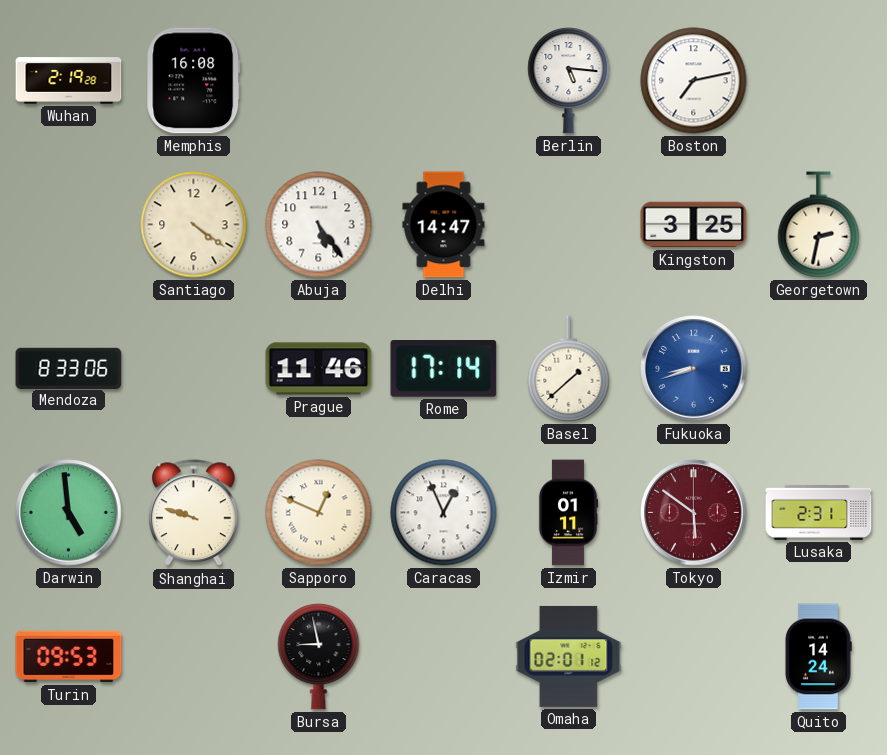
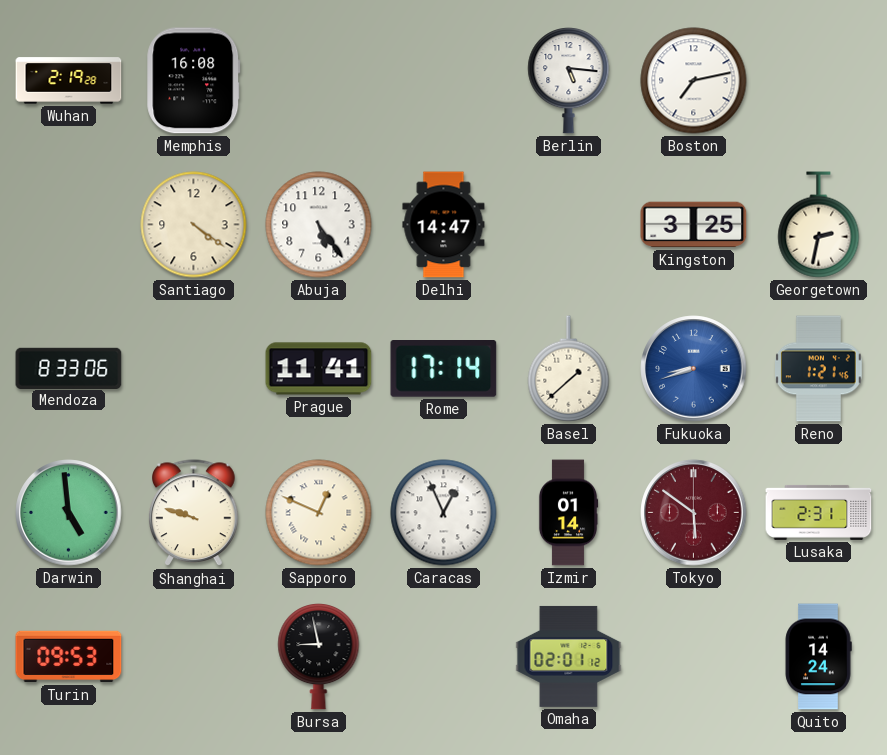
Prague: 11:46 -> 11:41 (319, 369)
Reno: none -> 1:21 (818, 369)
Izmir: 01:11 -> 01:14 (568, 513)
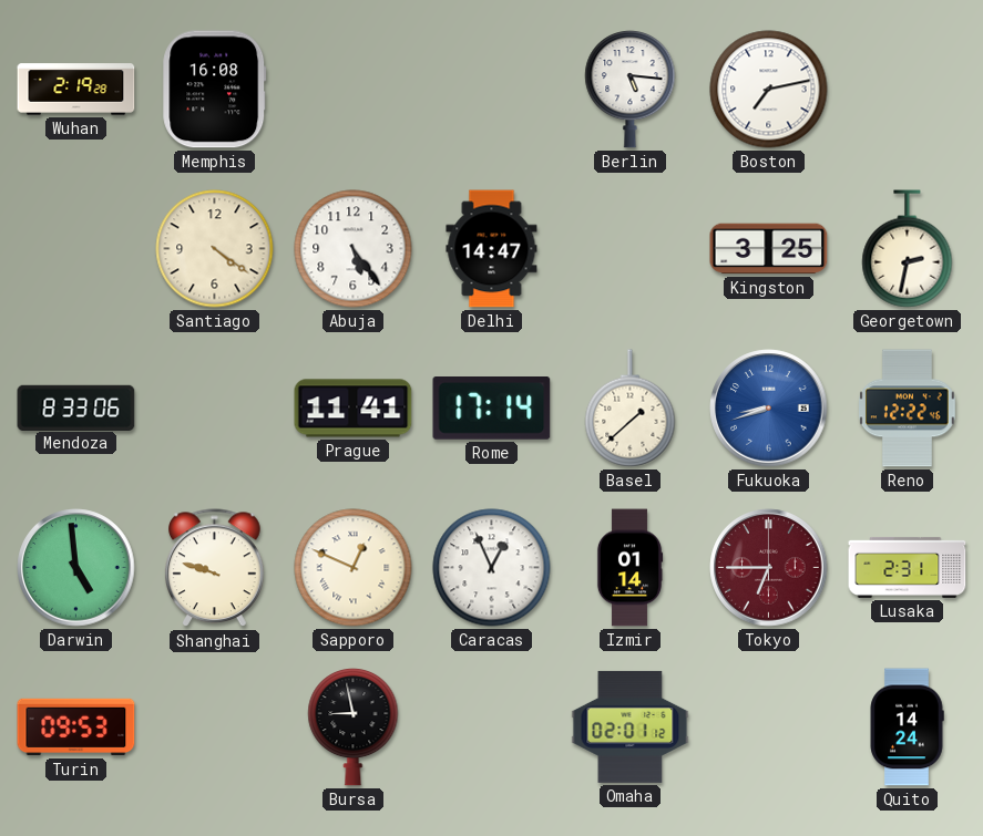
Reno: 1:21 -> 12:22 (907, 409)
Tokyo: 5:51 -> 6:45 (769, 568)
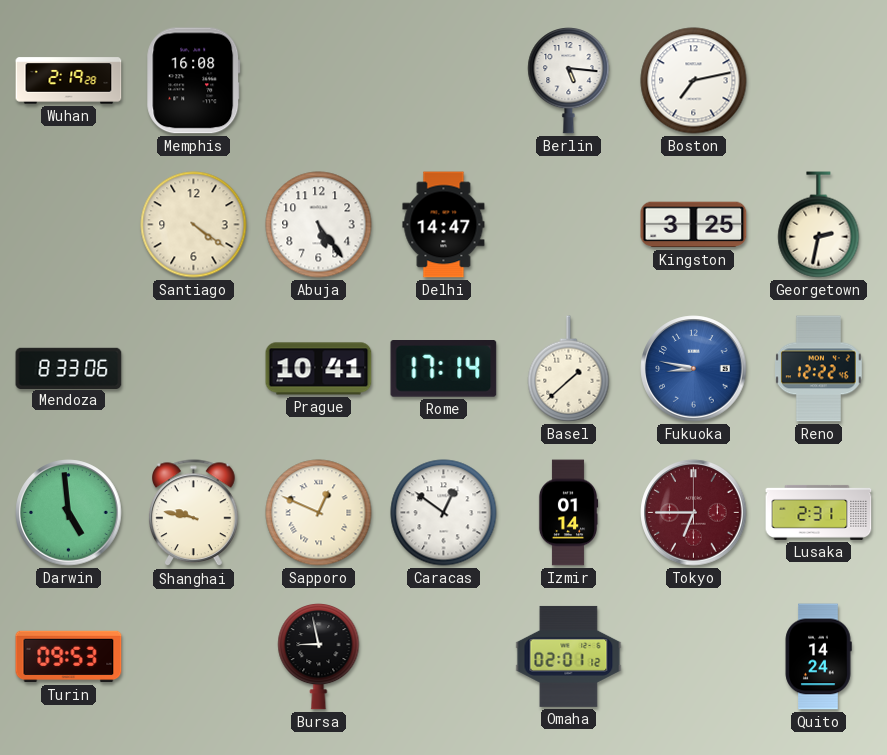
Prague: 11:41 -> 10:41 (319, 369)
Fukuoka: 8:42 -> 8:47 (694, 369)
Shanghai: 9:48 -> 9:47 (194, 513)
Caracas: 12:56 -> 12:51 (444, 513)
